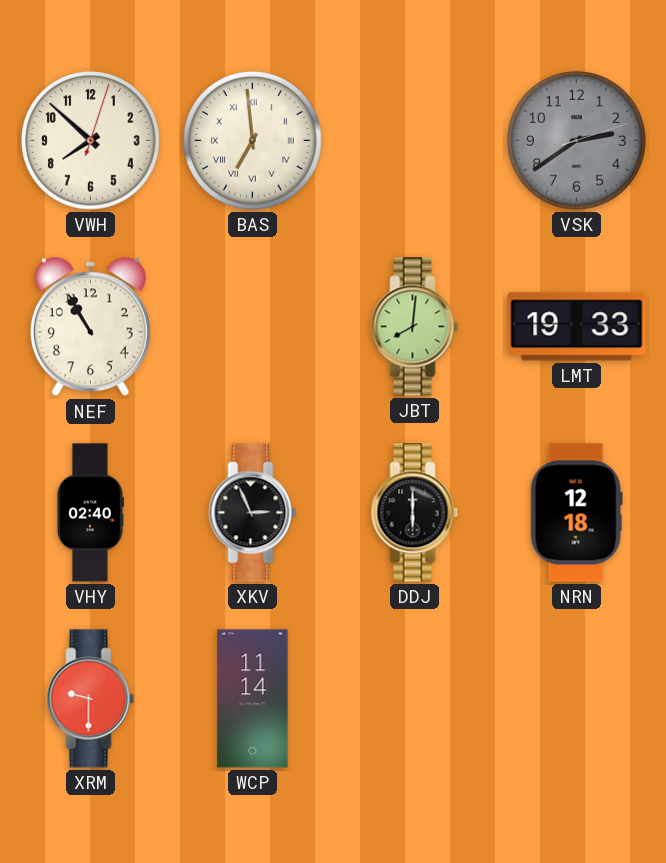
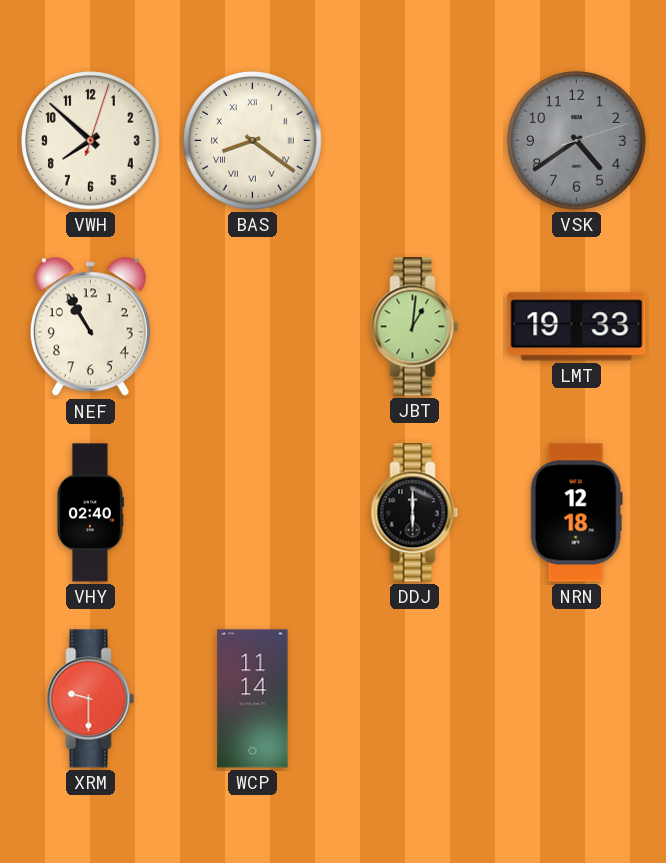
BAS: 6:59 -> 8:21 (253, 141)
VSK: 2:39 -> 4:39 (577, 141)
JBT: 8:01 -> 1:01 (415, 327)
XKV: 2:56 -> none (253, 513)
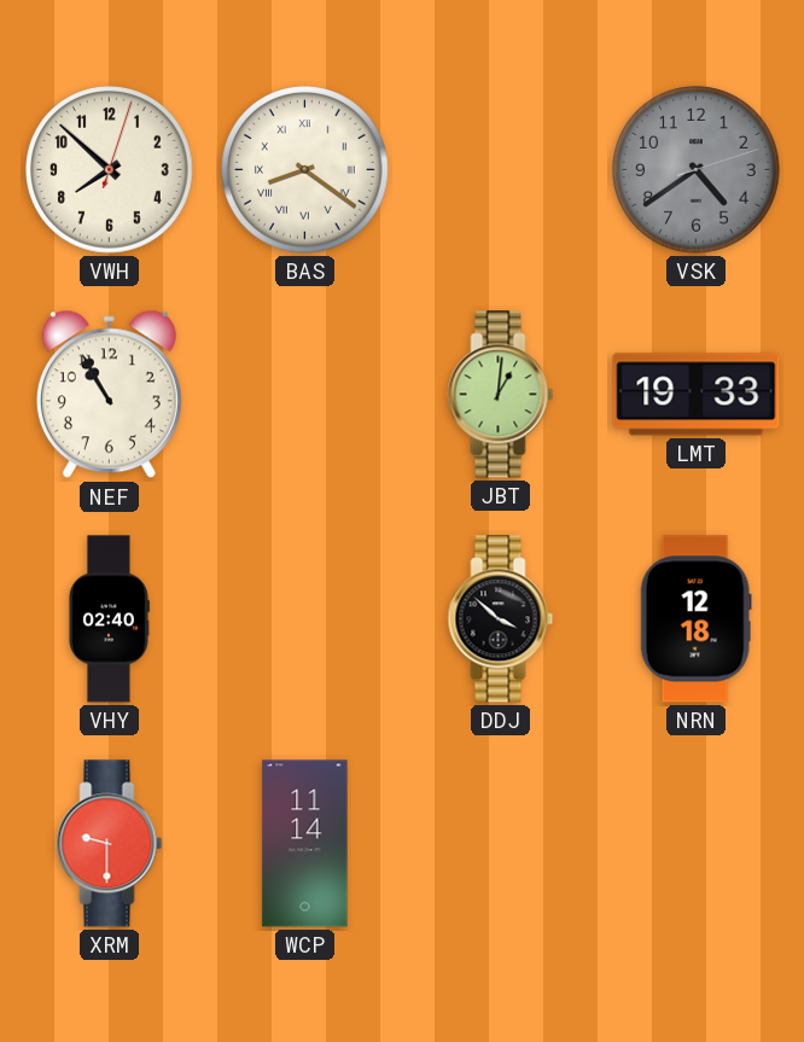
DDJ: 6:00 -> 3:52 (501, 619)
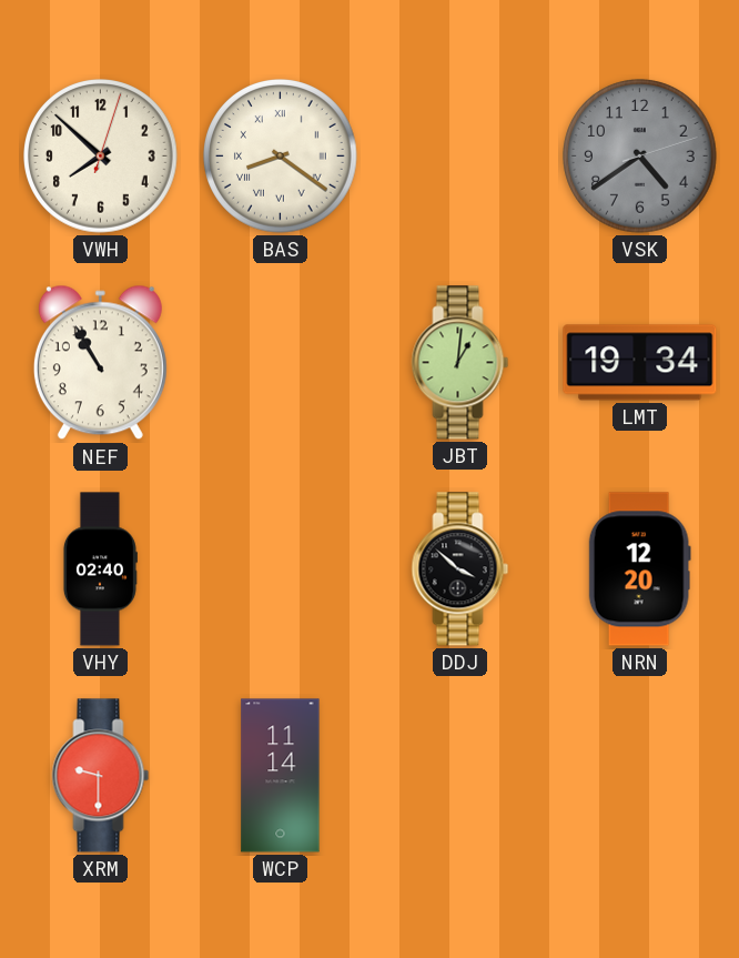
LMT: 19:33 -> 19:34 (640, 363)
NRN: 12:18 -> 12:20 (639, 569)
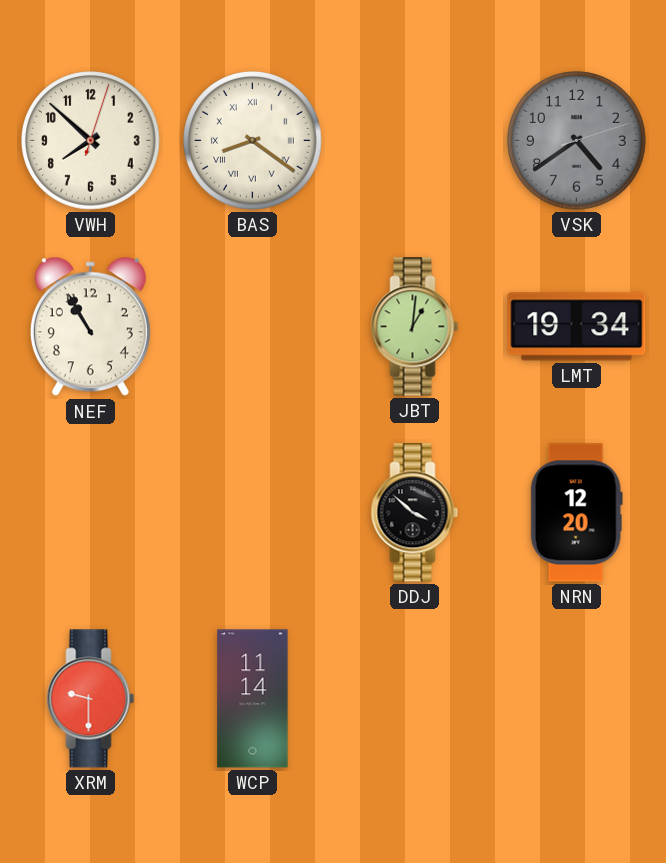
VHY: 02:40 -> none (100, 569)
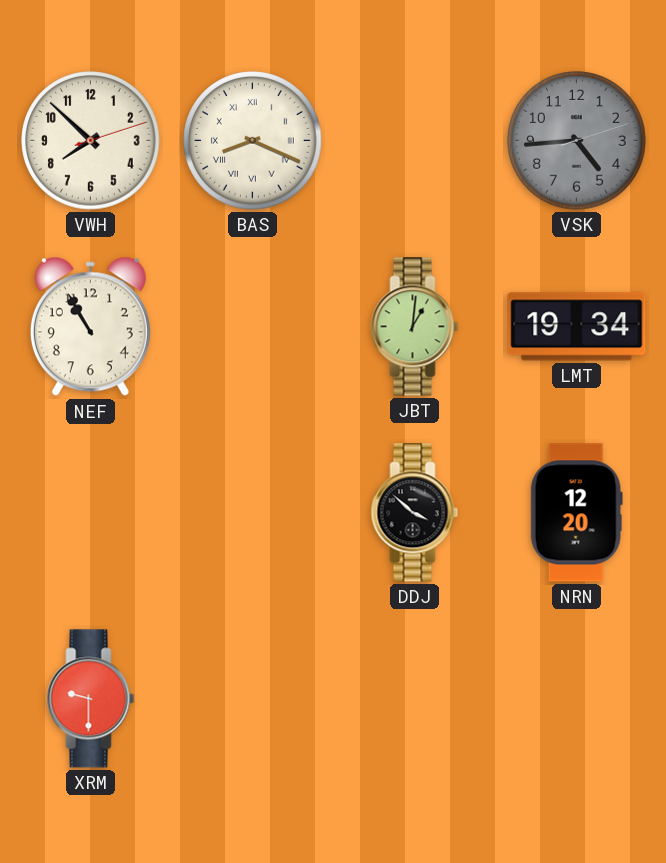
VWH: 7:52:03 -> 7:52:12 (91, 141)
BAS: 8:21 -> 8:19 (253, 141)
VSK: 4:39 -> 4:44 (577, 141)
WCP: 11:14 -> none (253, 699)
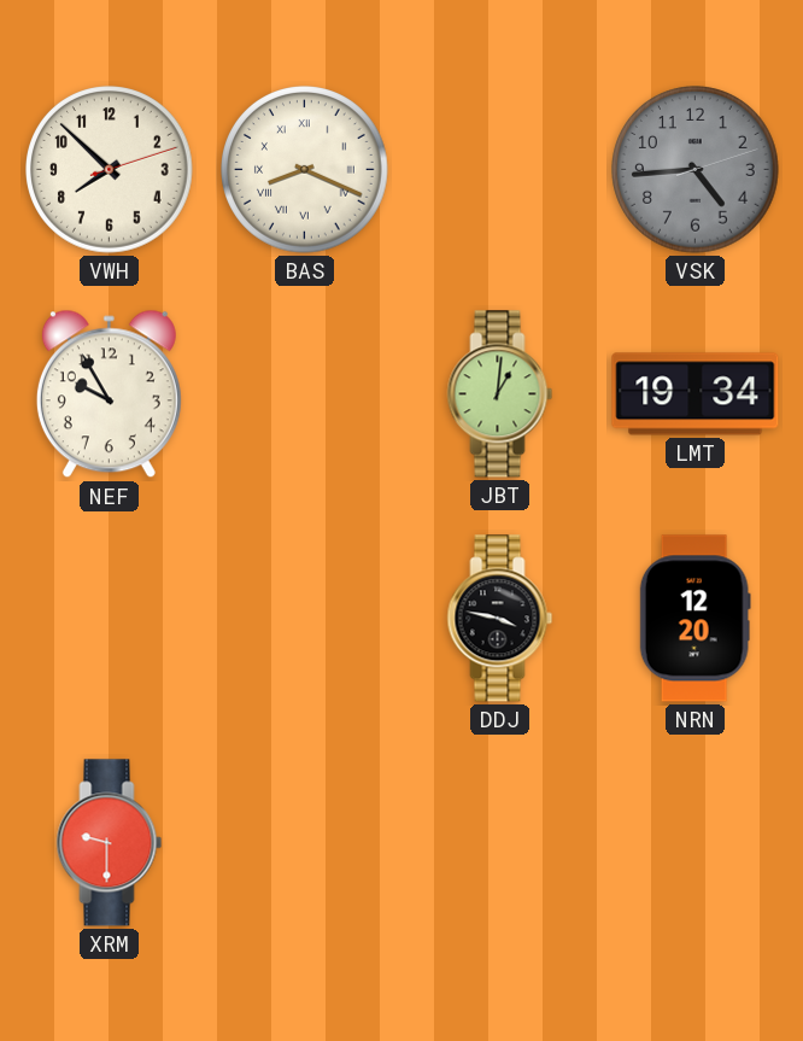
NEF: 10:55 -> 9:55 (109, 394)
DDJ: 3:52 -> 3:47 (500, 619)
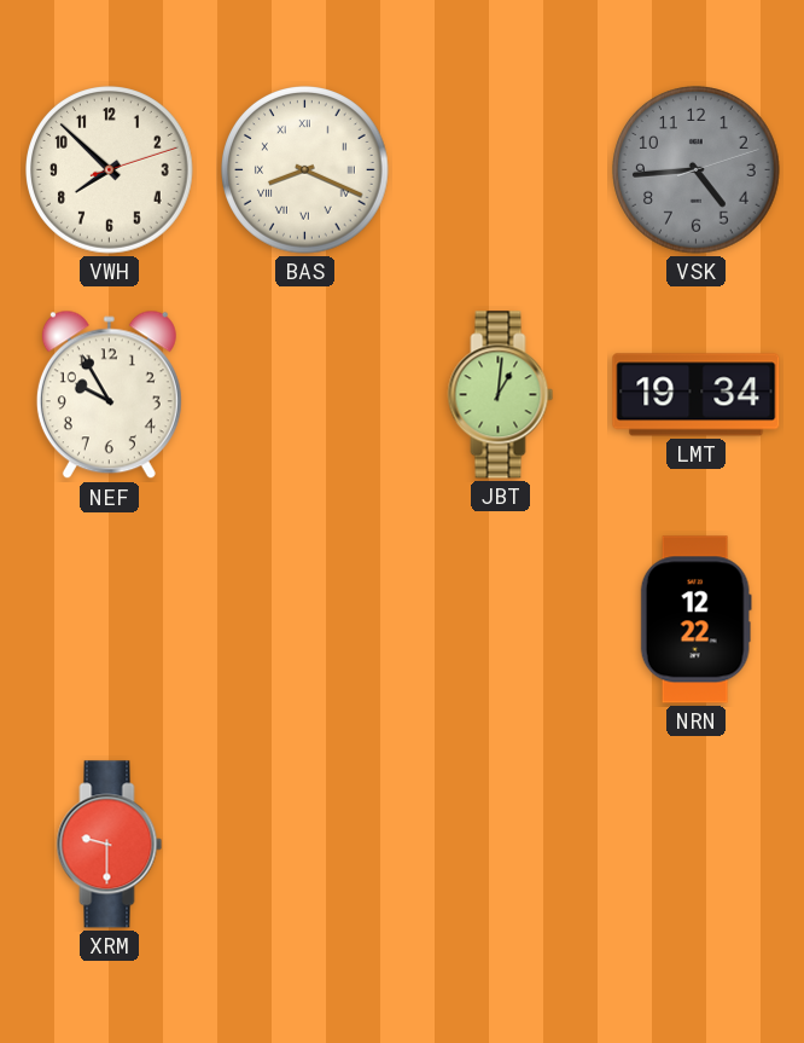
DDJ: 3:47 -> none (500, 619)
NRN: 12:20 -> 12:22 (695, 620)
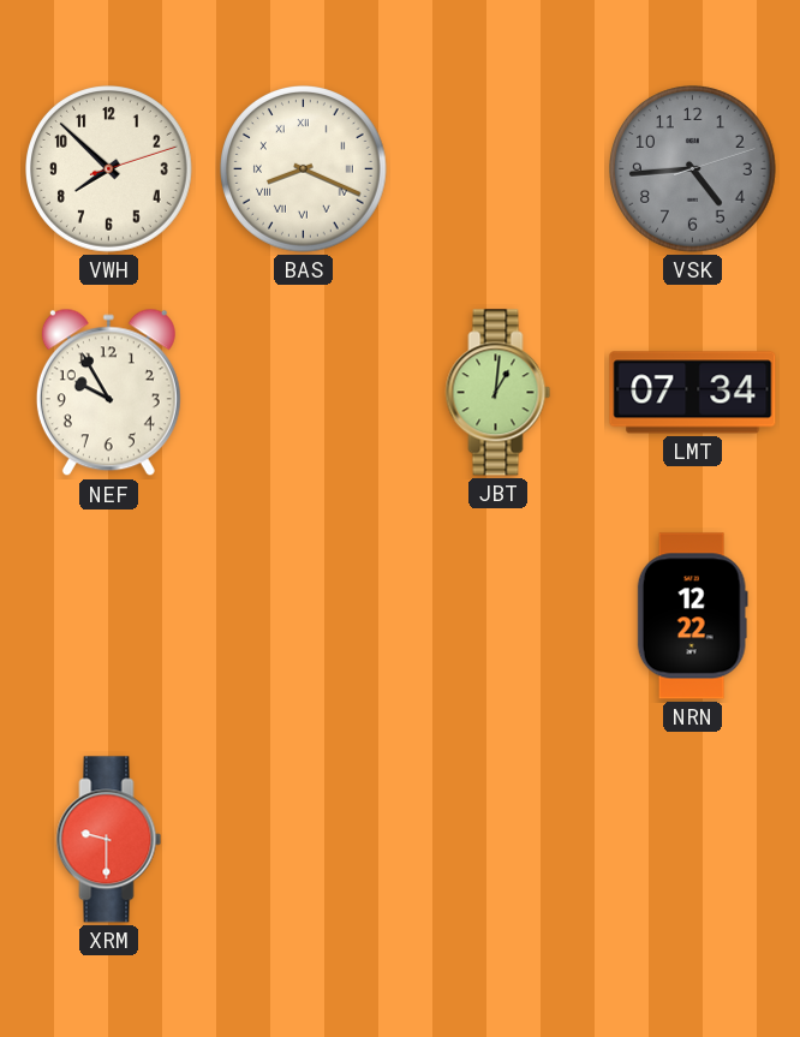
LMT: 19:34 -> 07:34 (693, 393)
